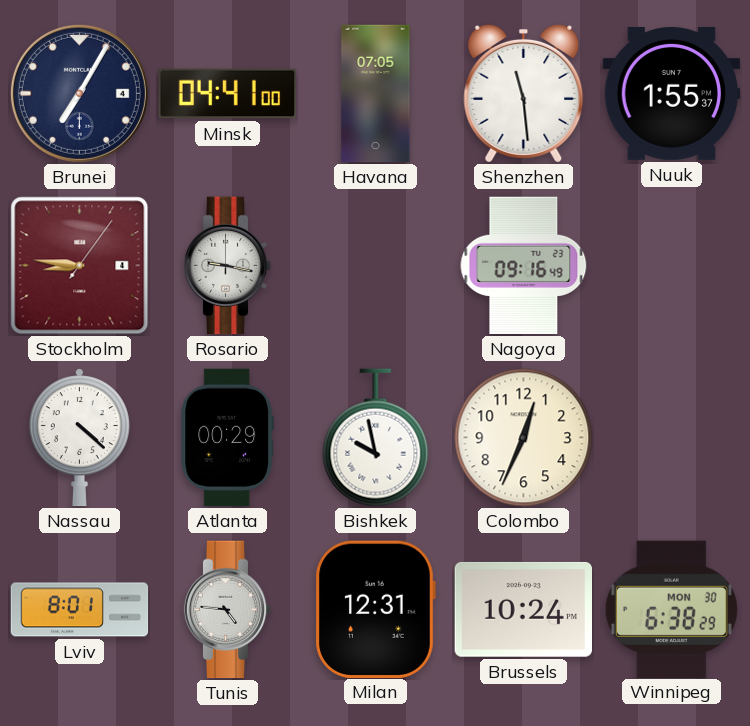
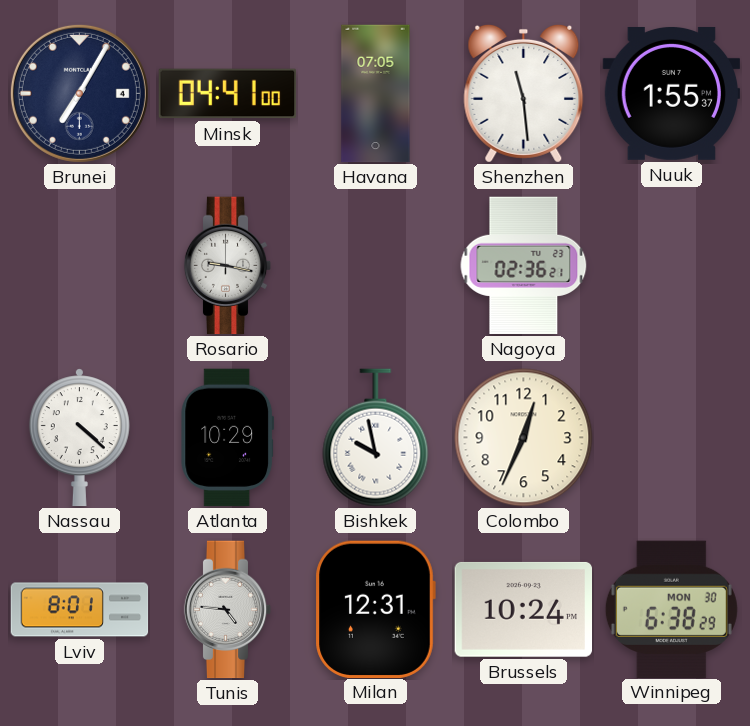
Stockholm: 8:46 -> none (80, 266)
Nagoya: 09:16 -> 02:36 (524, 266)
Atlanta: 00:29 -> 10:29 (228, 438)
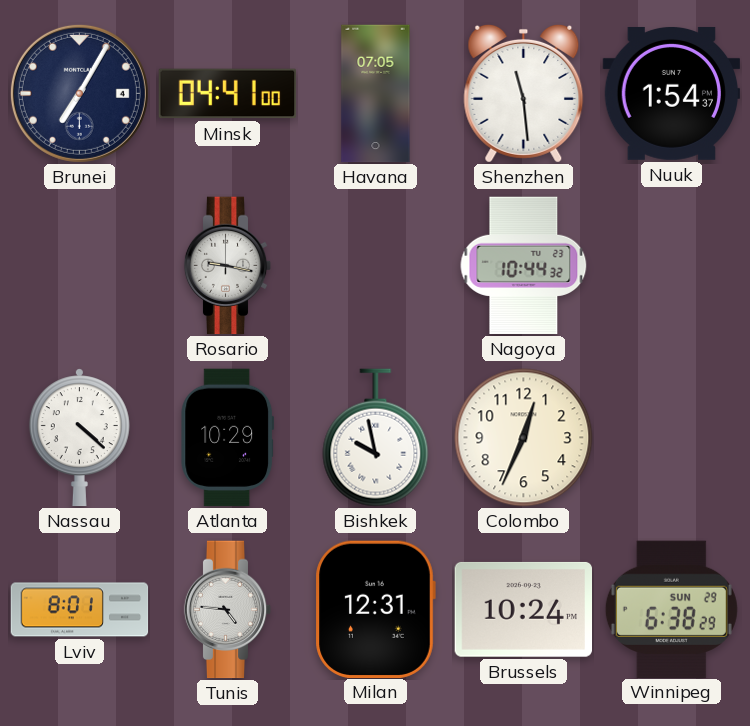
Nuuk: 1:55 -> 1:54 (672, 93)
Nagoya: 02:36 -> 10:44 (524, 266)
Winnipeg date: MON 30 -> SUN 29 (671, 609)
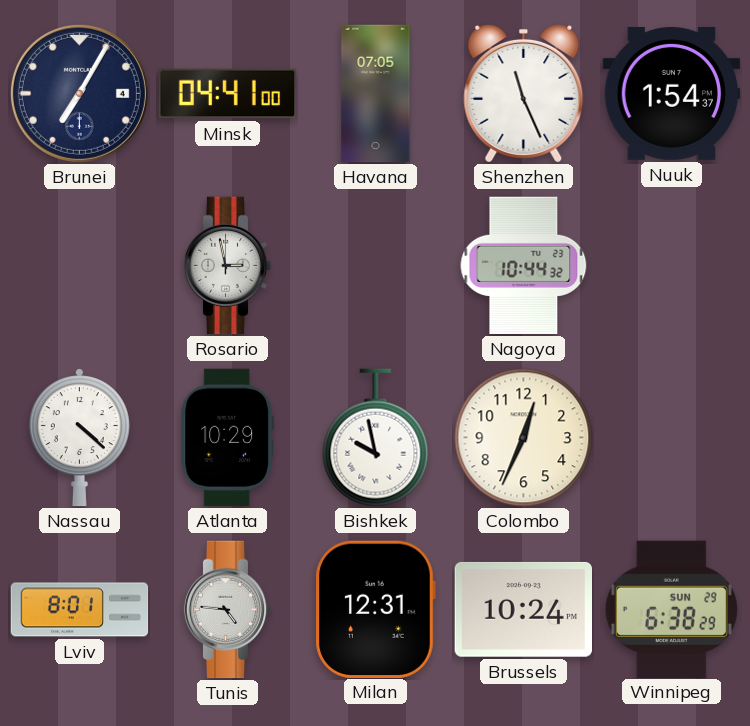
Shenzhen: 11:29 -> 11:26 (524, 93)
Rosario: 9:17 -> 2:58 (228, 266)
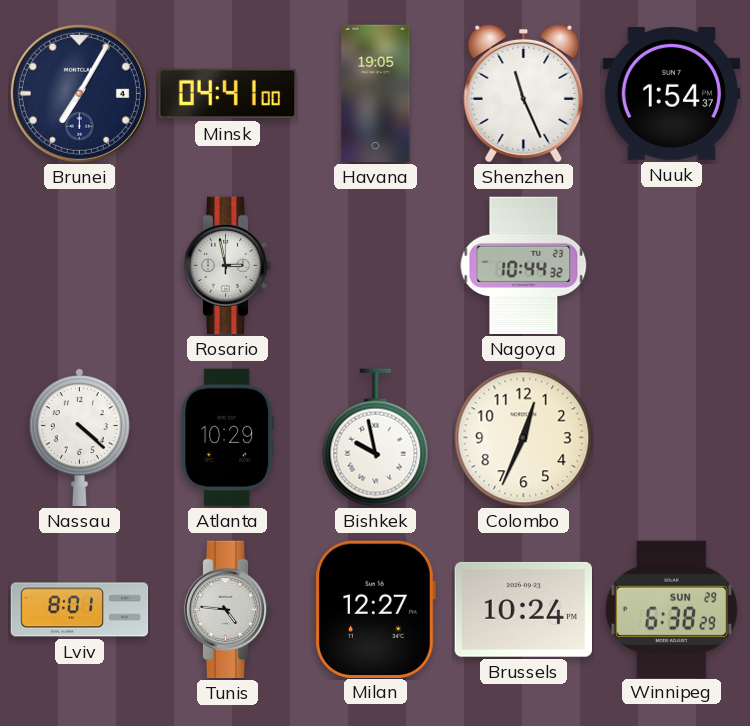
Havana: 07:05 -> 19:05 (376, 94)
Milan: 12:31 -> 12:27 (375, 609)
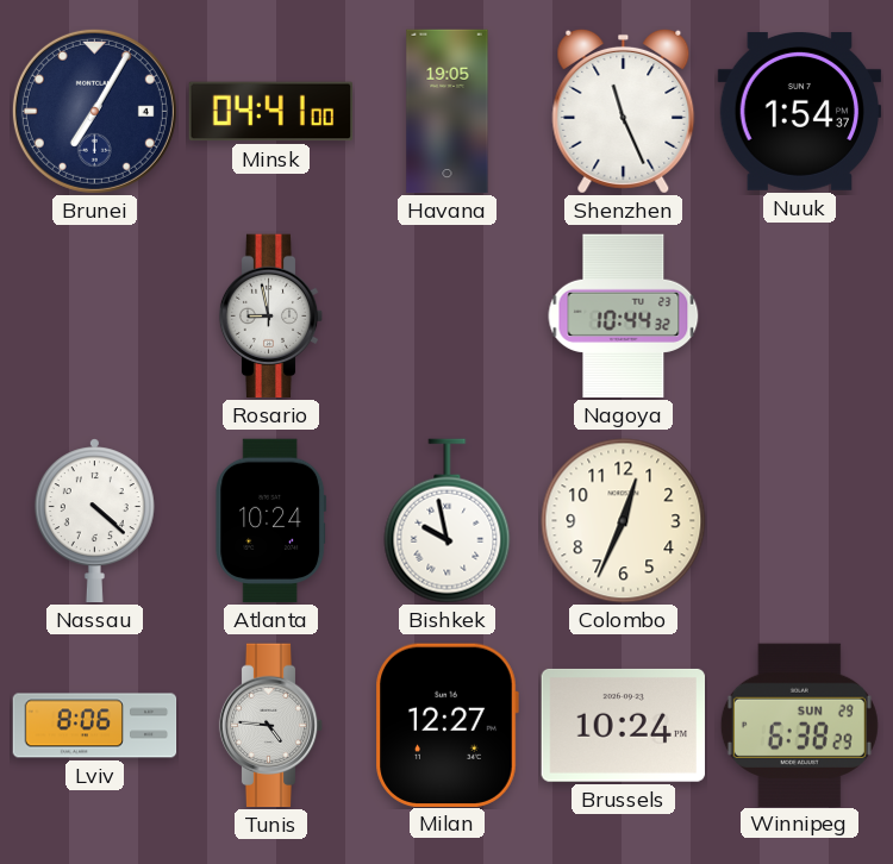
Rosario: 2:58 -> 8:58 (271, 317)
Atlanta: 10:29 -> 10:24 (271, 521)
Lviv: 8:01 -> 8:06 (95, 726)
